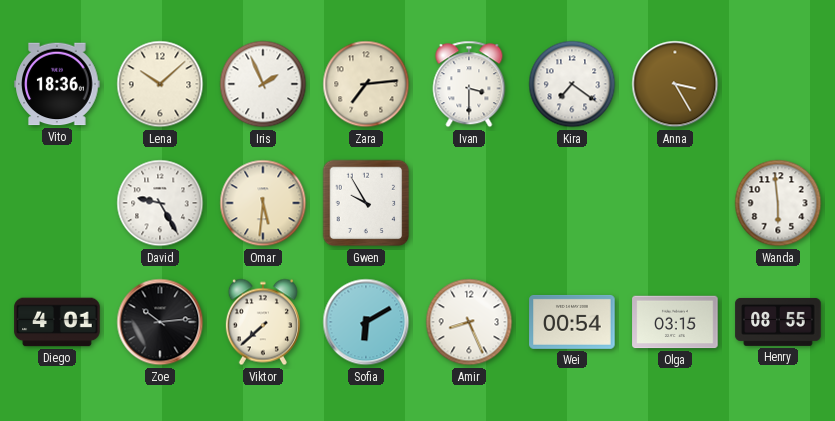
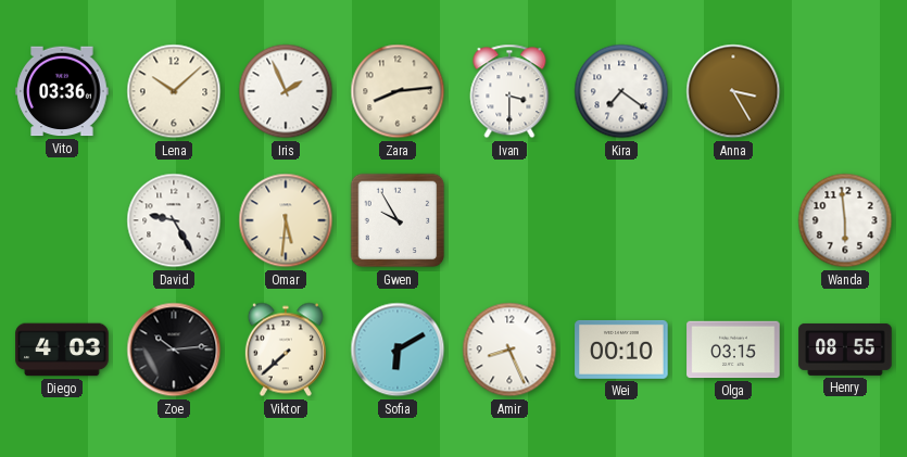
Vito: 18:36 -> 03:36 (62, 91)
Zara: 7:14 -> 8:14 (398, 91)
Diego: 4:01 -> 4:03 (62, 350)
Wei: 00:54 -> 00:10 (621, 350)
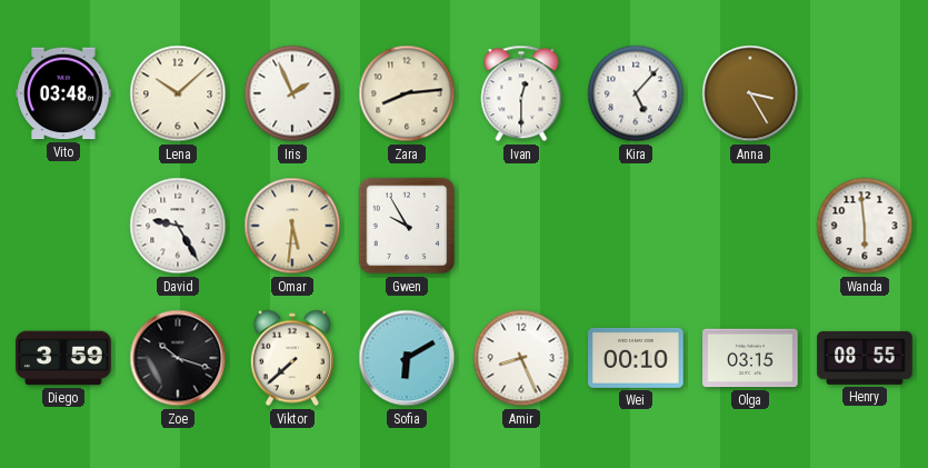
Vito: 03:36 -> 03:48 (63, 93)
Ivan: 3:30 -> 12:30 (521, 93)
Kira: 7:21 -> 5:07 (636, 93)
Diego: 4:03 -> 3:59 (63, 358)
Zoe: 10:14 -> 10:18 (178, 358)
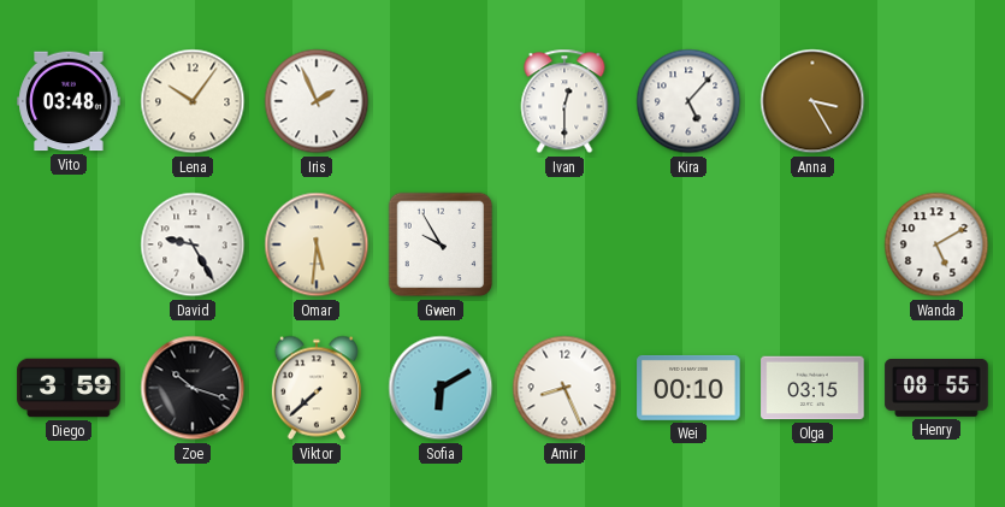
Lena: 10:08 -> 10:06 (193, 101)
Zara: 8:14 -> none (407, 93)
Wanda: 5:59 -> 5:10 (936, 244)
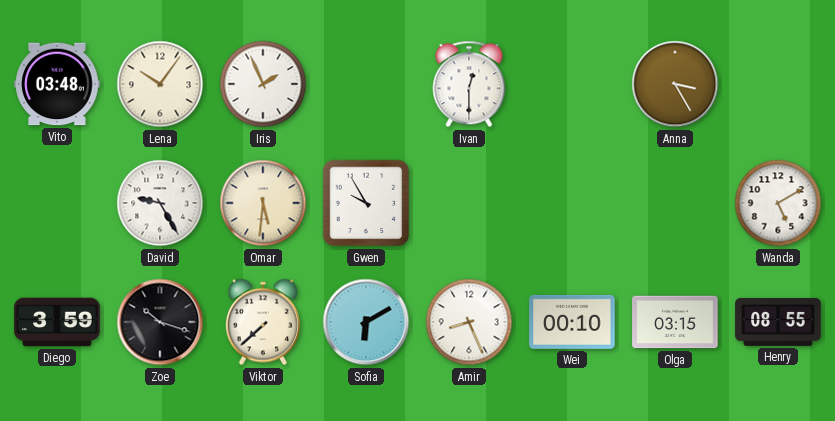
Kira: 5:07 -> none (688, 101)
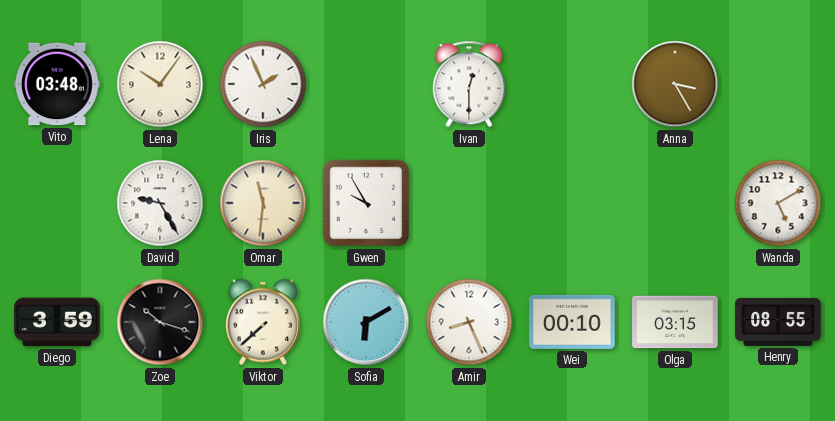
Omar: 5:31 -> 11:31 (263, 203)
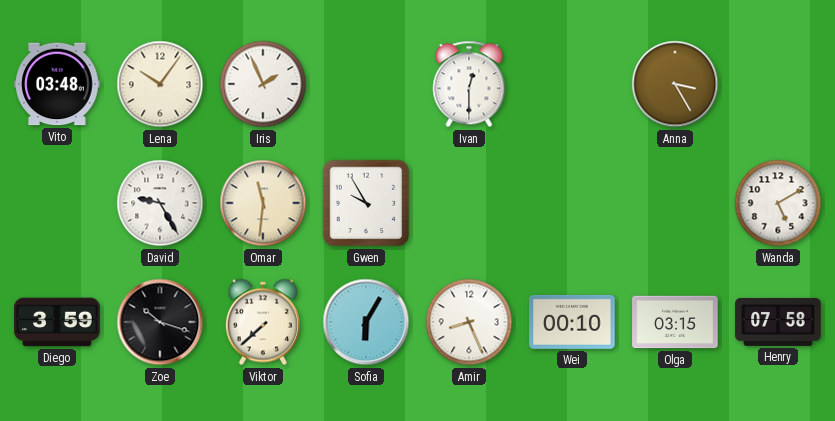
Sofia: 6:10 -> 6:05 (366, 322)
Henry: 08:55 -> 07:58 (778, 322)
